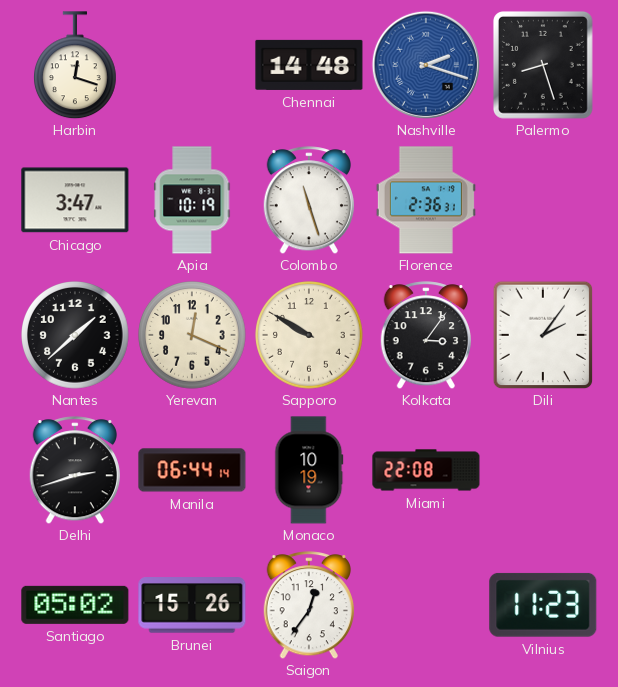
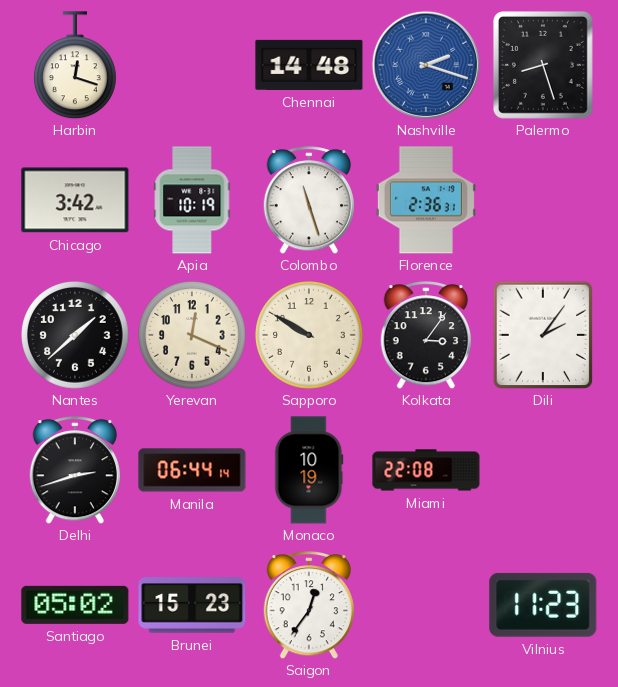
Chicago: 3:47 -> 3:42 (75, 200)
Brunei: 15:26 -> 15:23 (192, 605)
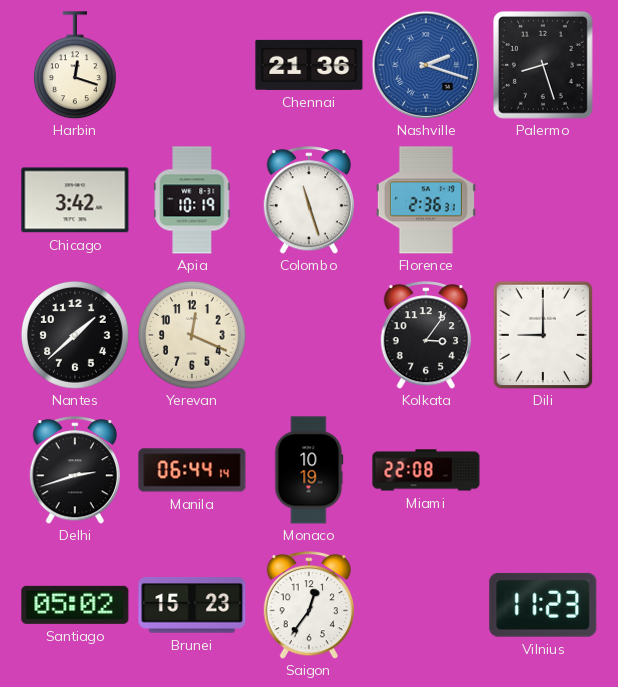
Chennai: 14:48 -> 21:36 (309, 65)
Sapporo: 9:50 -> none (309, 335)
Dili: 2:06 -> 9:00 (543, 335)
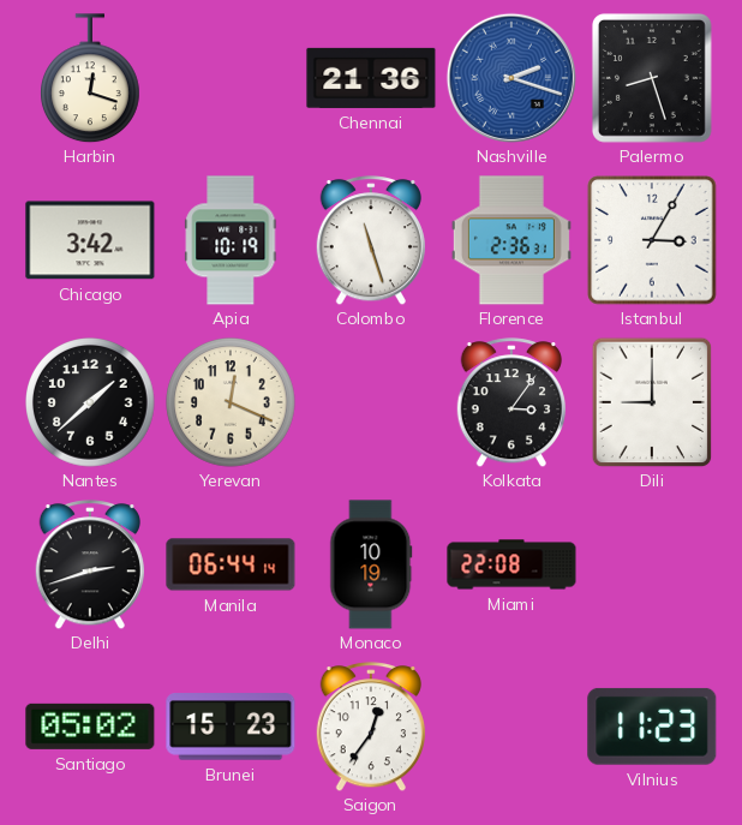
Istanbul: none -> 3:05 (652, 240)
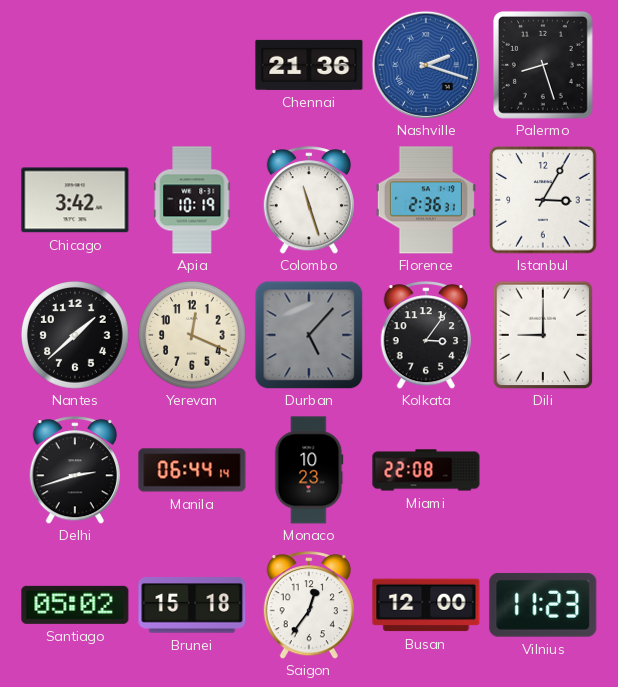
Harbin: 12:18 -> none (91, 78)
Durban: none -> 5:07 (309, 335)
Monaco: 10:19 -> 10:23 (309, 470)
Brunei: 15:23 -> 15:18 (192, 605)
Busan: none -> 12:00 (426, 605)
